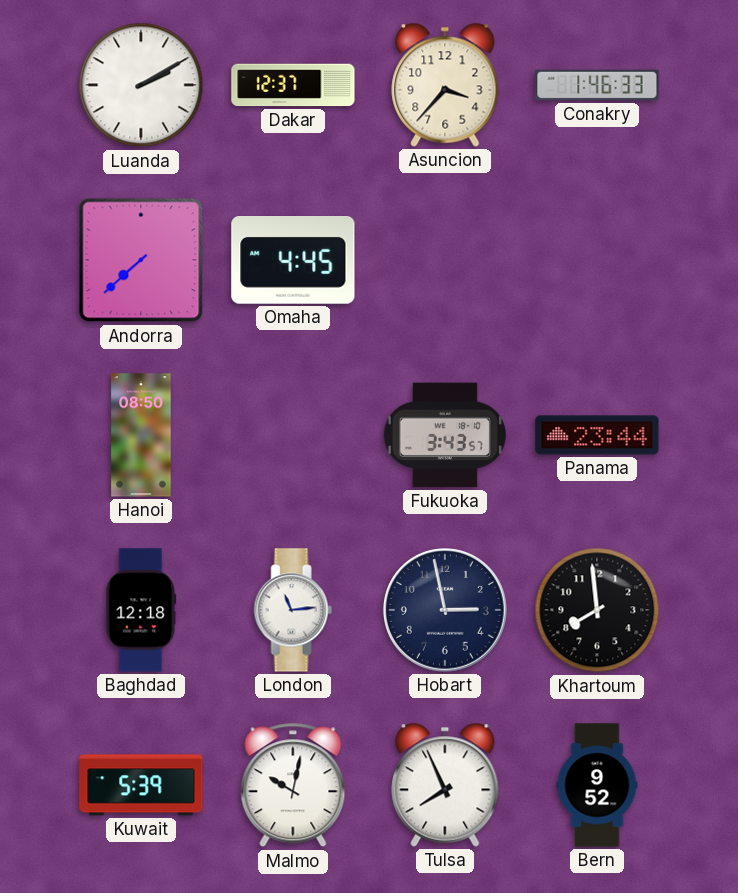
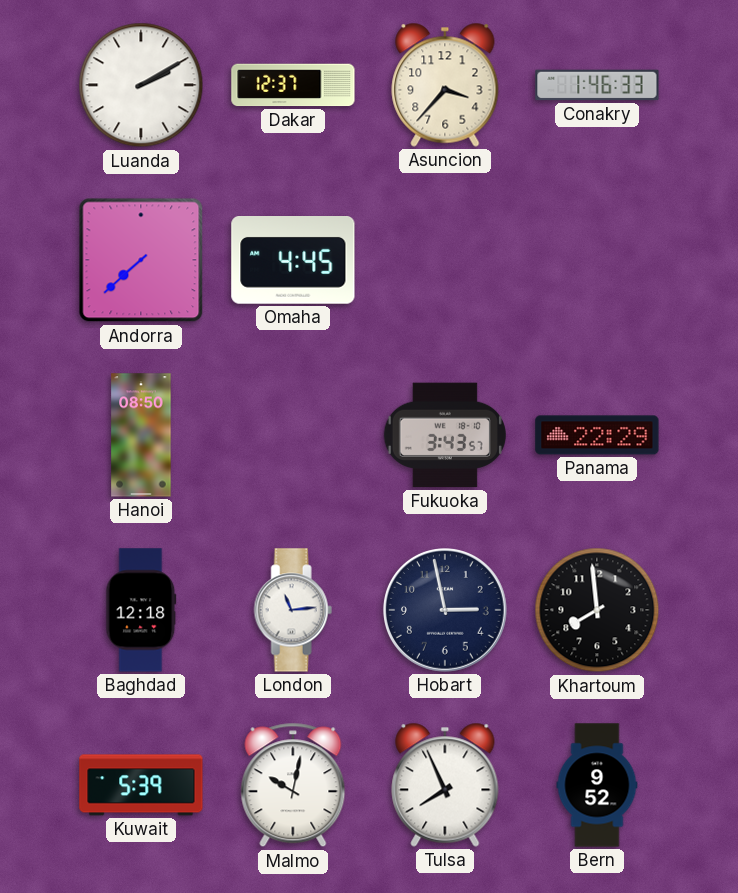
Panama: 23:44 -> 22:29 (597, 435)
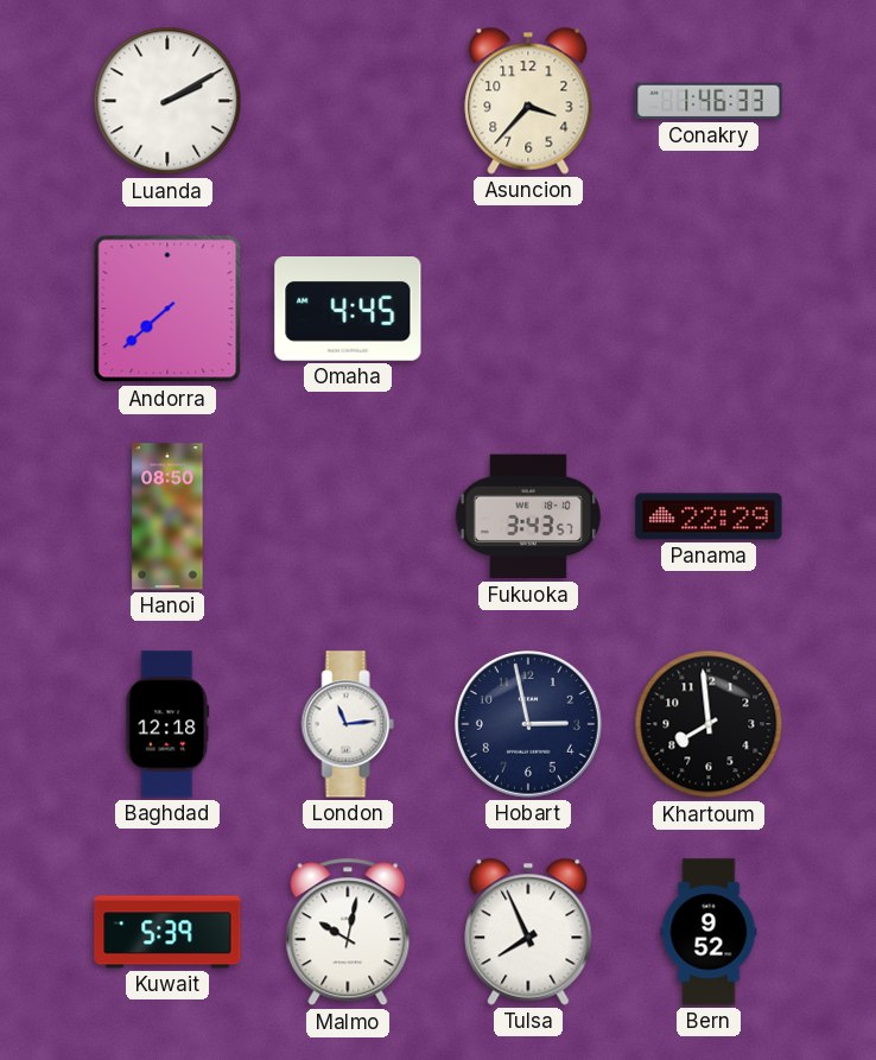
Dakar: 12:37 -> none (293, 85)
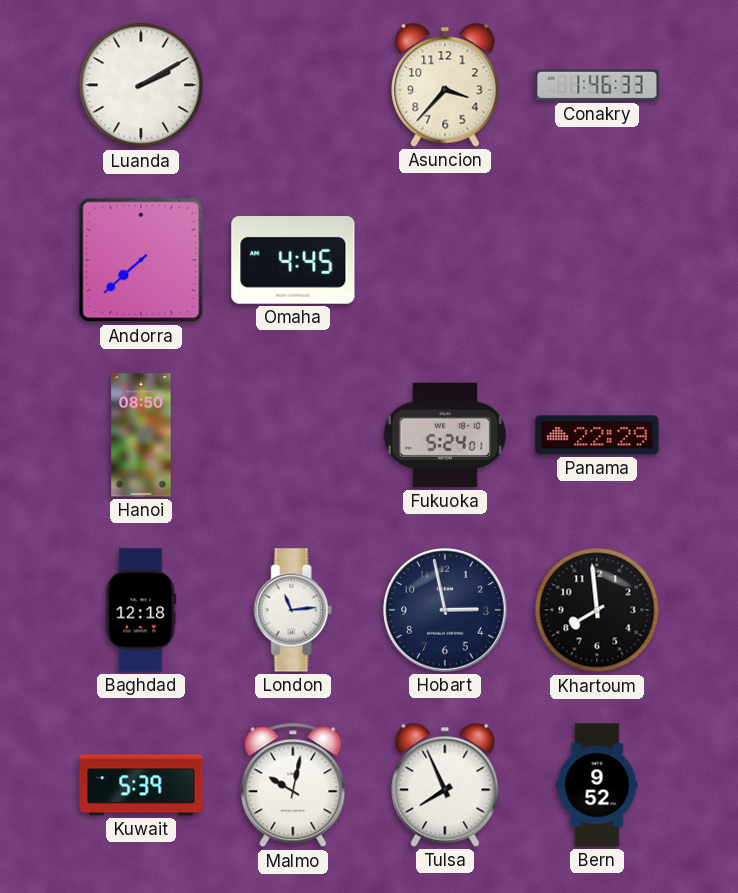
Fukuoka: 3:43 -> 5:24 (445, 435)
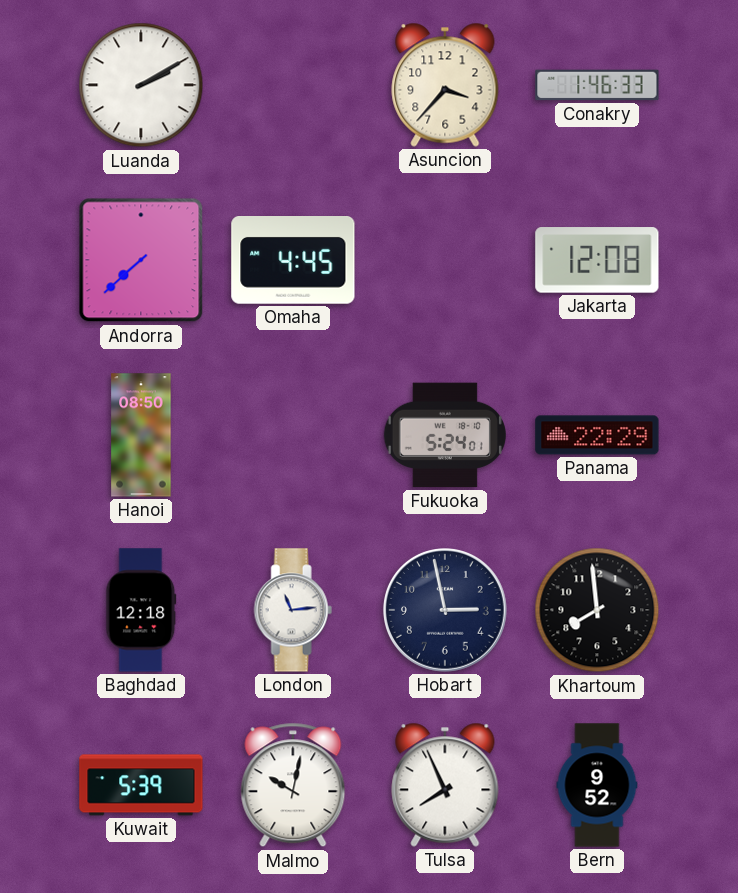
Jakarta: none -> 12:08 (597, 260)
